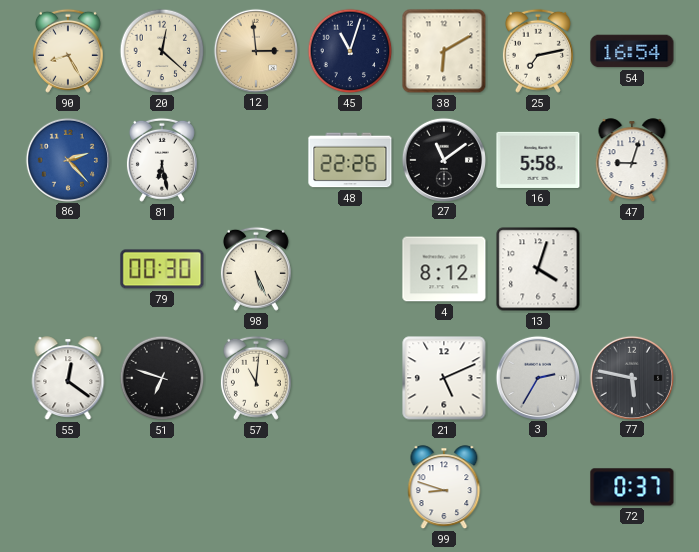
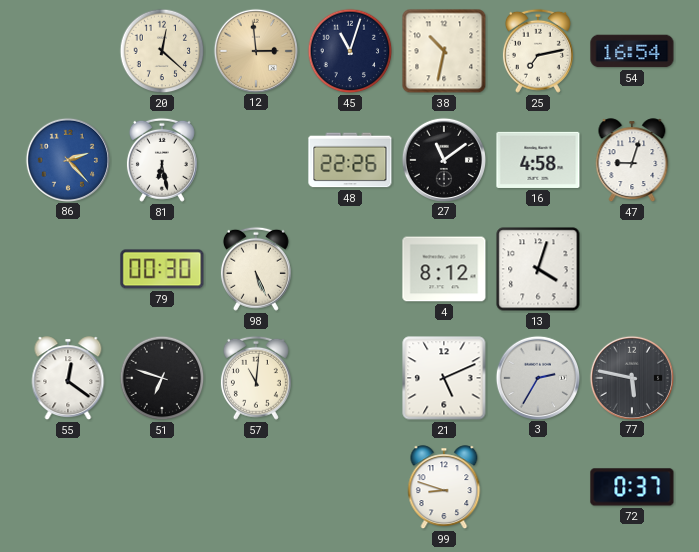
90: 8:25 -> none (68, 51)
38: 6:10 -> 10:32 (444, 51)
16: 5:58 -> 4:58 (538, 160)
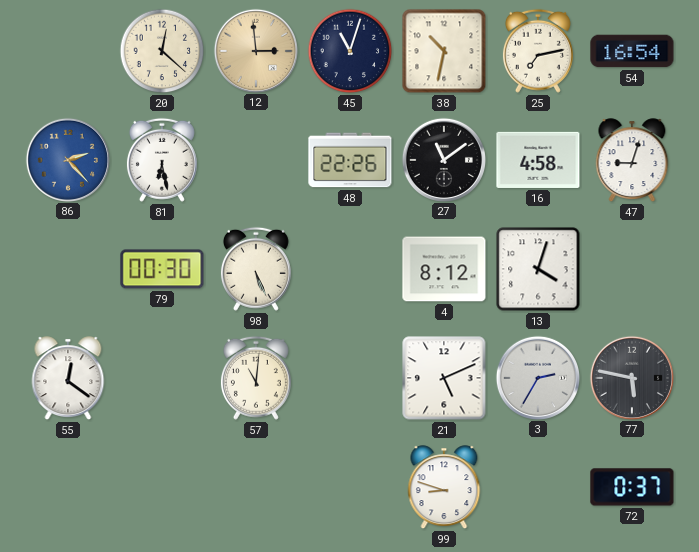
51: 6:48 -> none (162, 378)
